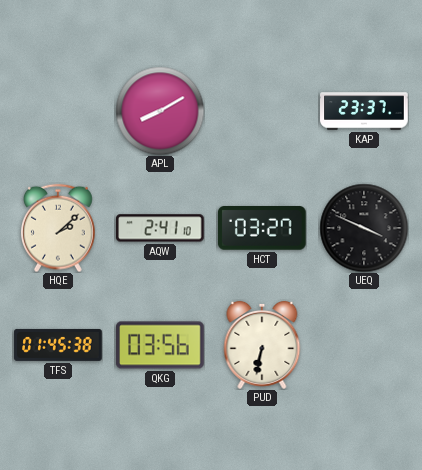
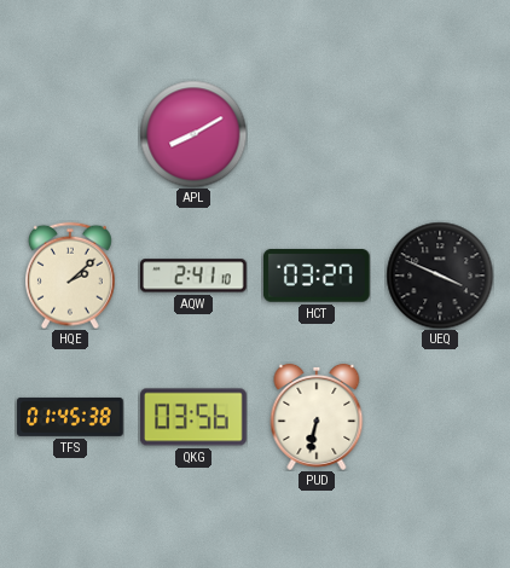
KAP: 23:37 -> none (364, 111)
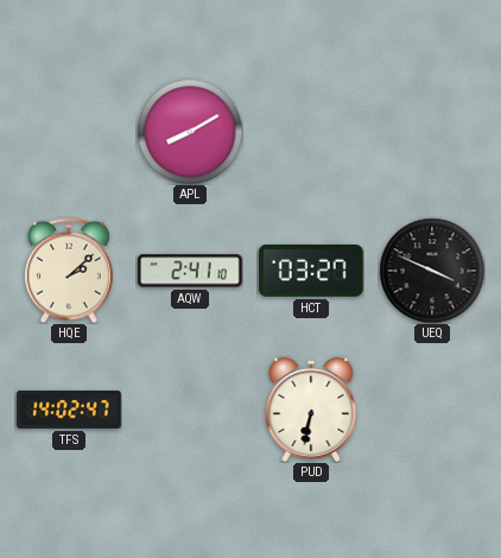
TFS: 01:45 -> 14:02 (69, 410)
QKG: 03:56 -> none (193, 417)
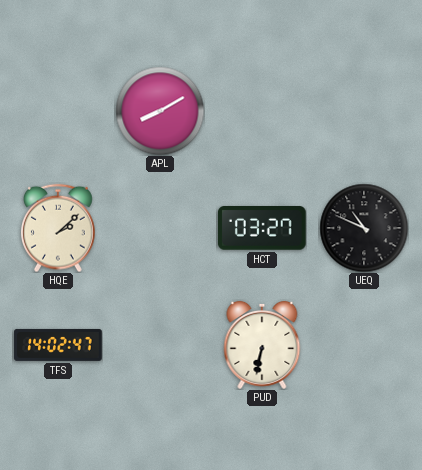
AQW: 2:41 -> none (191, 271)
UEQ: 3:49 -> 10:49 (364, 228)
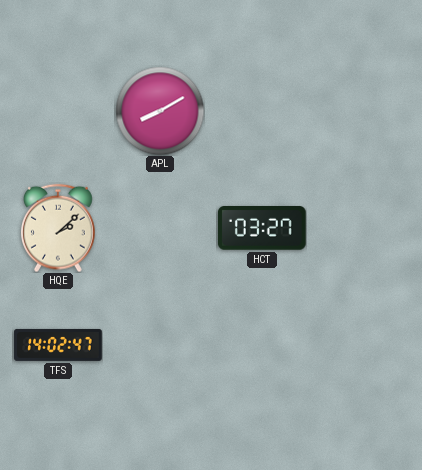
UEQ: 10:49 -> none (364, 228)
PUD: 6:32 -> none (262, 345)
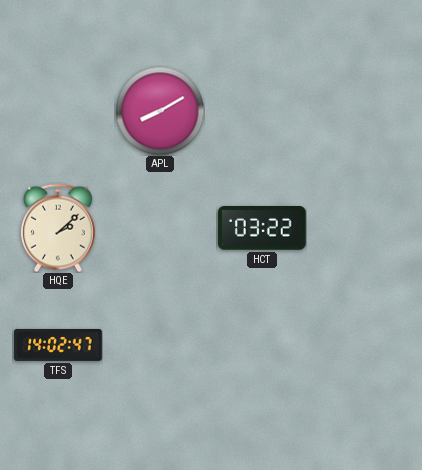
HCT: 03:27 -> 03:22 (262, 229)
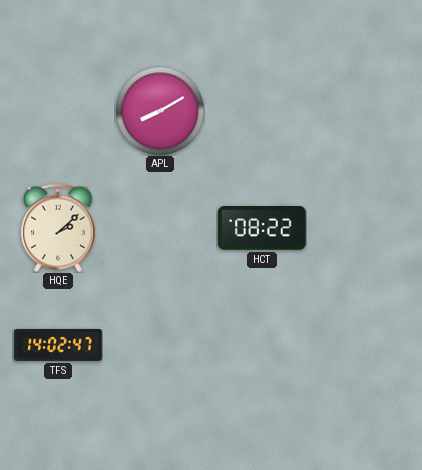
HCT: 03:22 -> 08:22 (262, 229)
